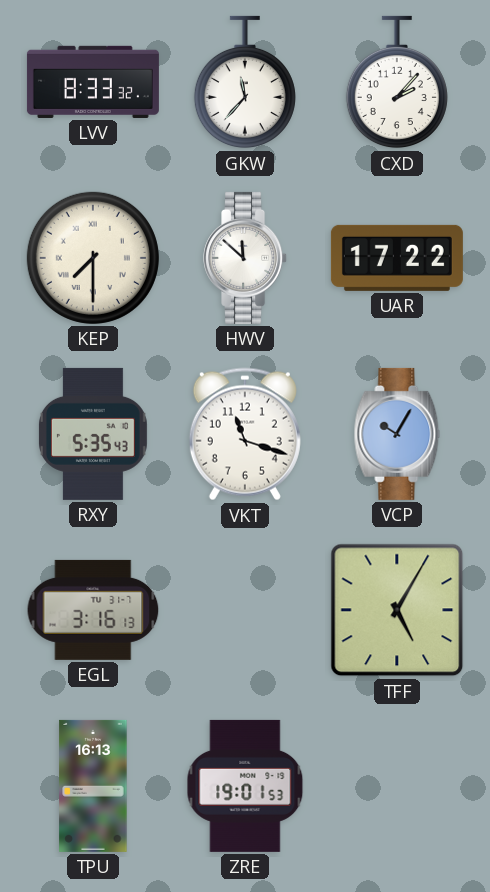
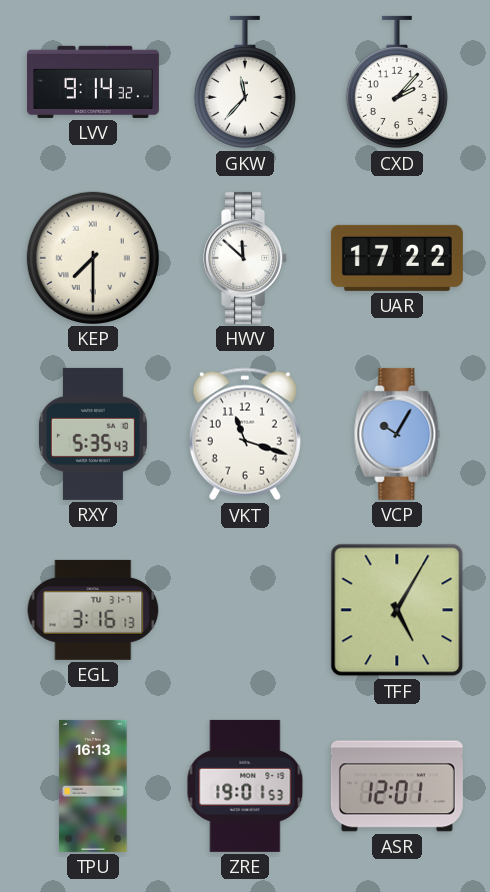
LVV: 8:33 -> 9:14 (93, 82)
ASR: none -> 12:01 (397, 786)
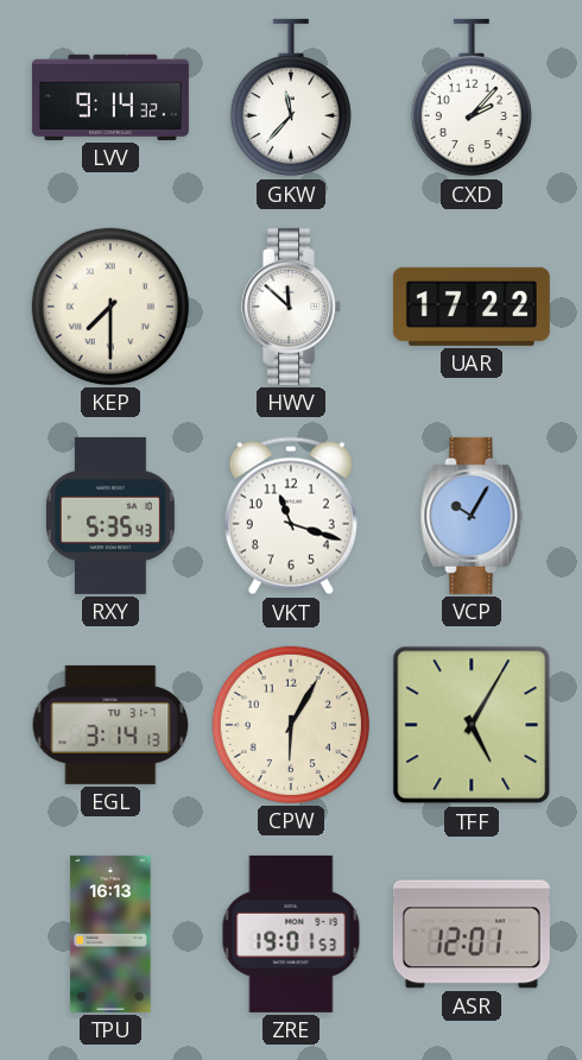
EGL: 3:16 -> 3:14 (110, 725)
CPW: none -> 6:05 (291, 725)
